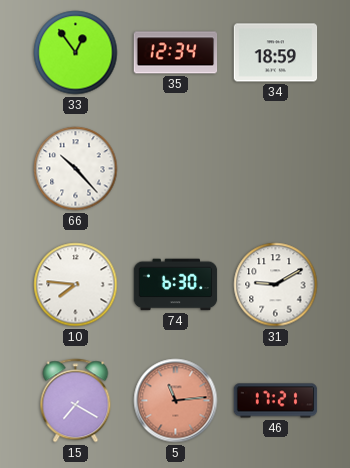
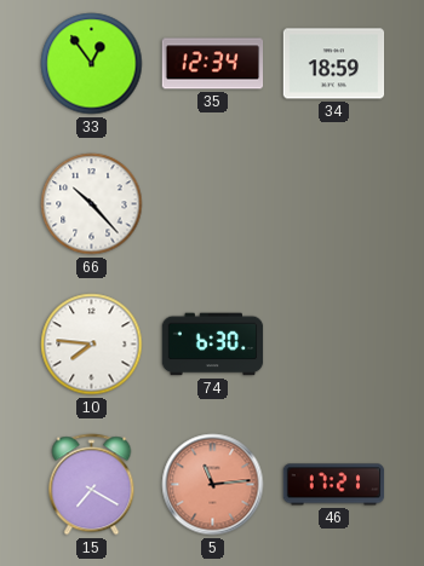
31: 9:10 -> none (276, 285)
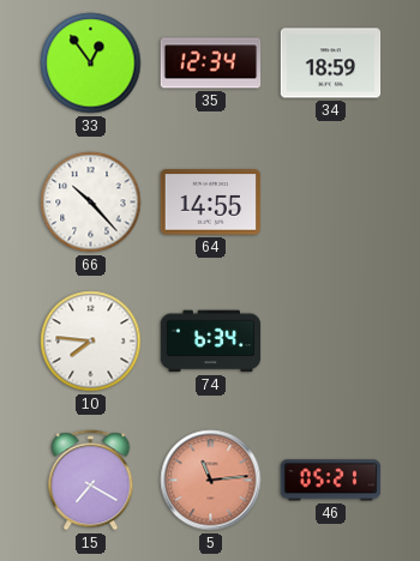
64: none -> 14:55 (211, 203)
74: 6:30 -> 6:34 (211, 342)
46: 17:21 -> 05:21 (331, 481)
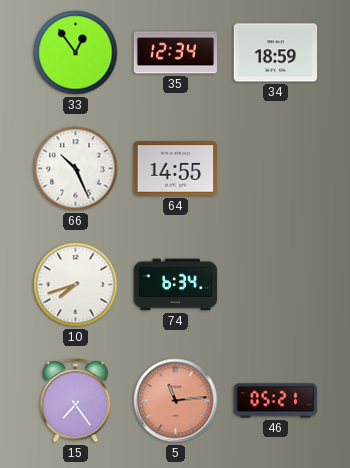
66: 10:23 -> 10:26 (76, 169)
10: 7:46 -> 7:42 (76, 285)
15: 7:20 -> 7:24 (76, 401)
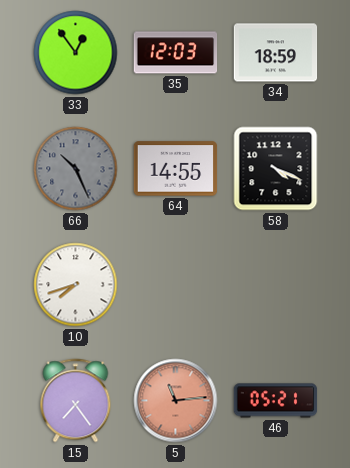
35: 12:34 -> 12:03 (176, 53)
66 dial: white -> grey (76, 169)
58: none -> 4:19 (276, 169)
74: 6:34 -> none (176, 285)
